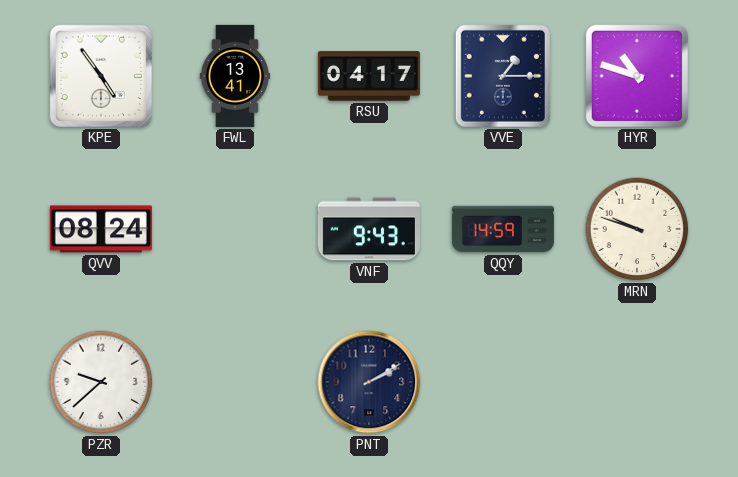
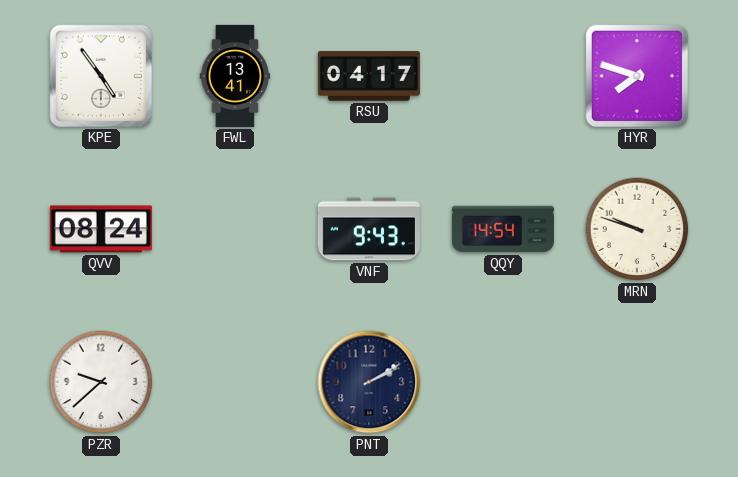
VVE: 1:15 -> none (503, 76)
HYR: 10:48 -> 7:48 (637, 76)
QQY: 14:59 -> 14:54 (503, 229)
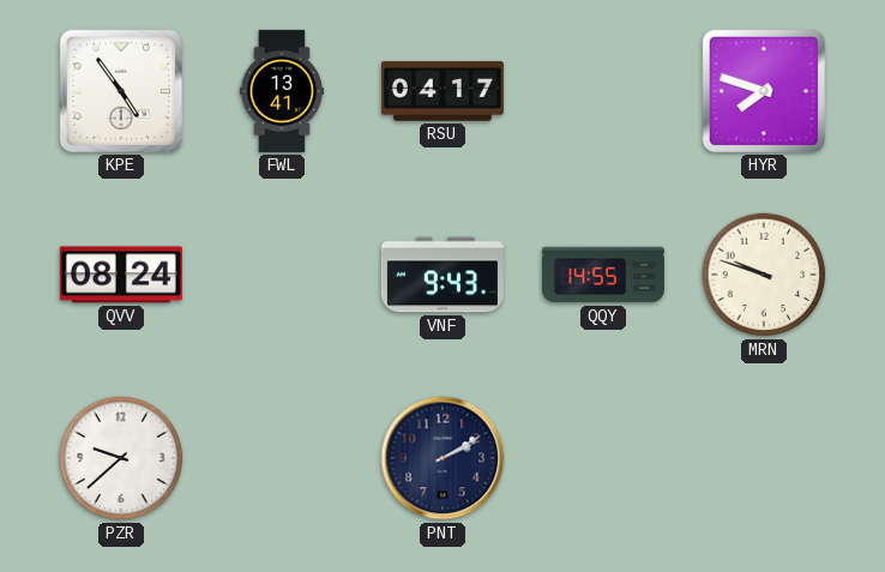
QQY: 14:54 -> 14:55 (603, 275)
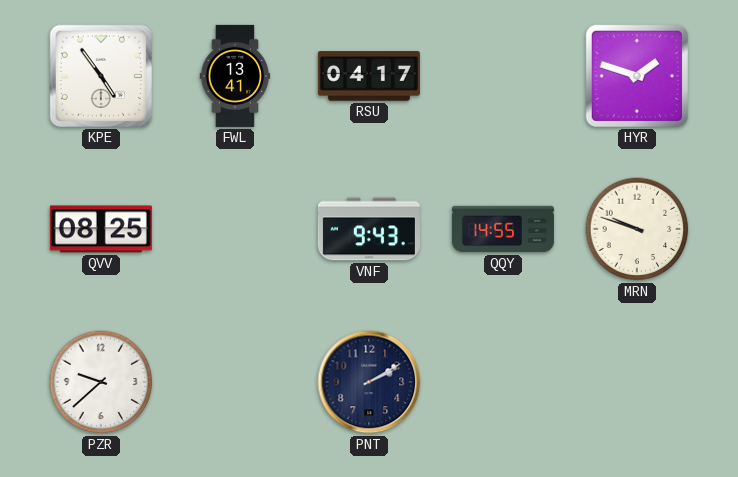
HYR: 7:48 -> 1:48 (637, 76)
QVV: 08:24 -> 08:25 (101, 229)
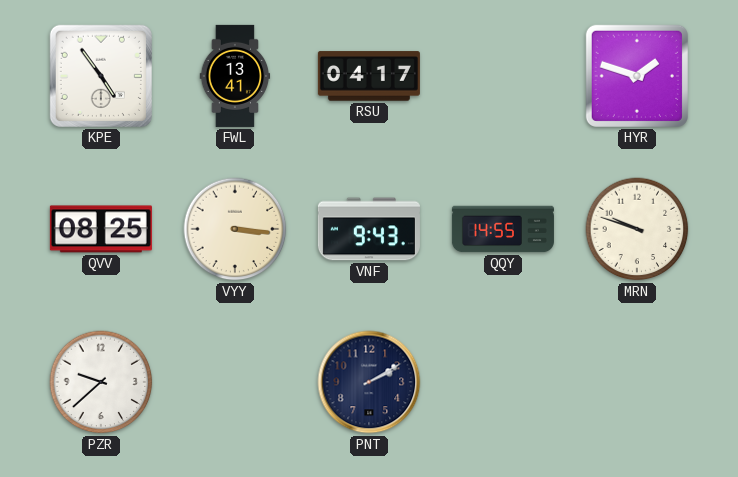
VYY: none -> 3:16 (235, 229)
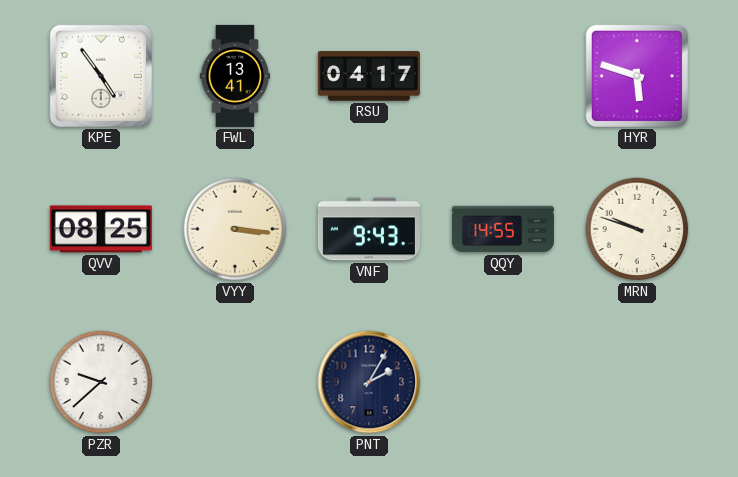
HYR: 1:48 -> 5:48 (637, 76)
PNT: 2:10 -> 2:05 (369, 382)
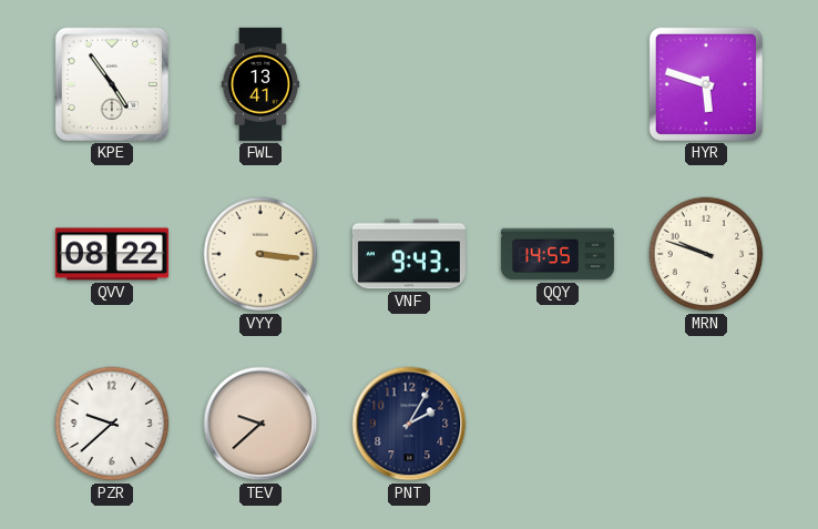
RSU: 04:17 -> none (369, 76)
QVV: 08:25 -> 08:22 (112, 254)
TEV: none -> 9:38 (260, 424)
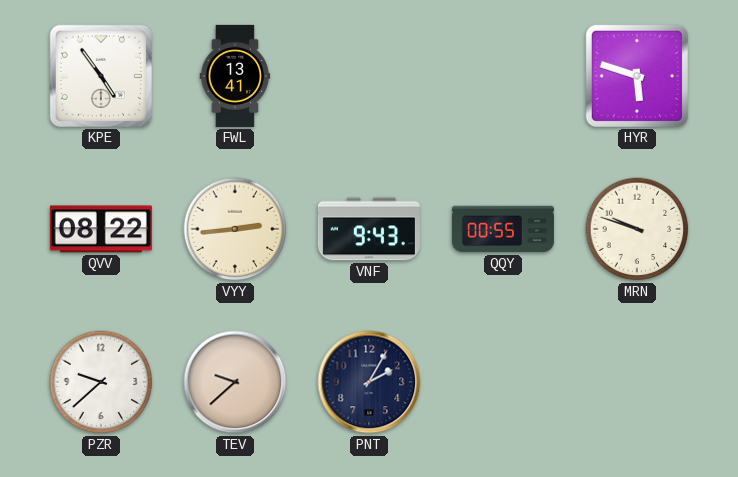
VYY: 3:16 -> 2:44 (235, 229)
QQY: 14:55 -> 00:55 (503, 229)
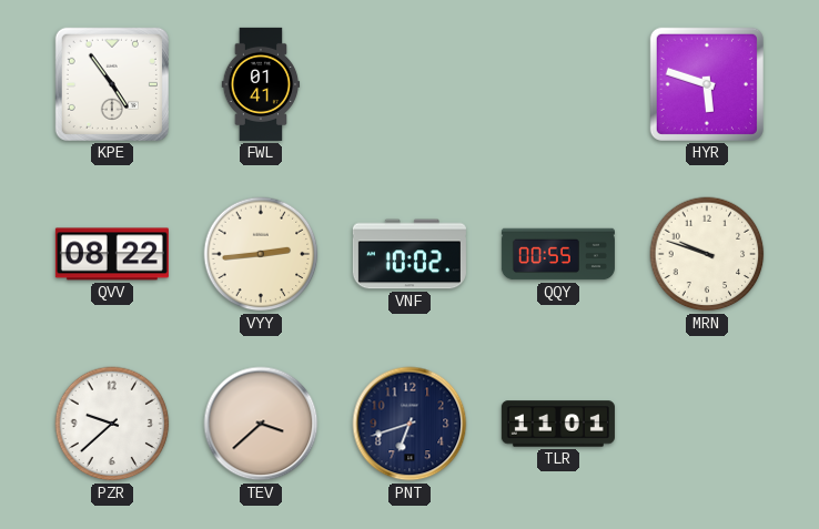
FWL: 13:41 -> 01:41 (261, 84)
VNF: 9:43 -> 10:02 (410, 254)
TEV: 9:38 -> 3:38 (261, 424)
PNT: 2:05 -> 6:42 (410, 424)
TLR: none -> 11:01 (558, 424)
